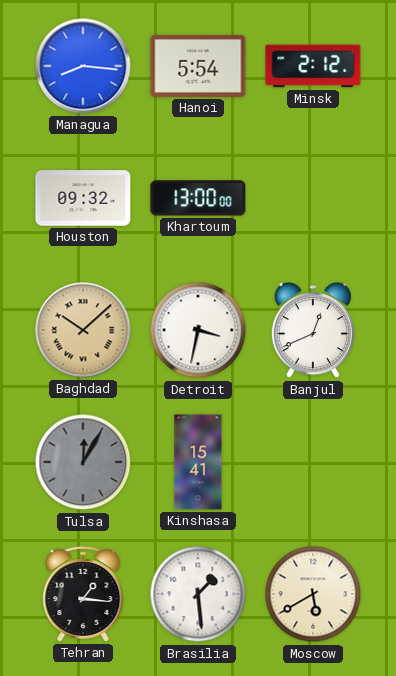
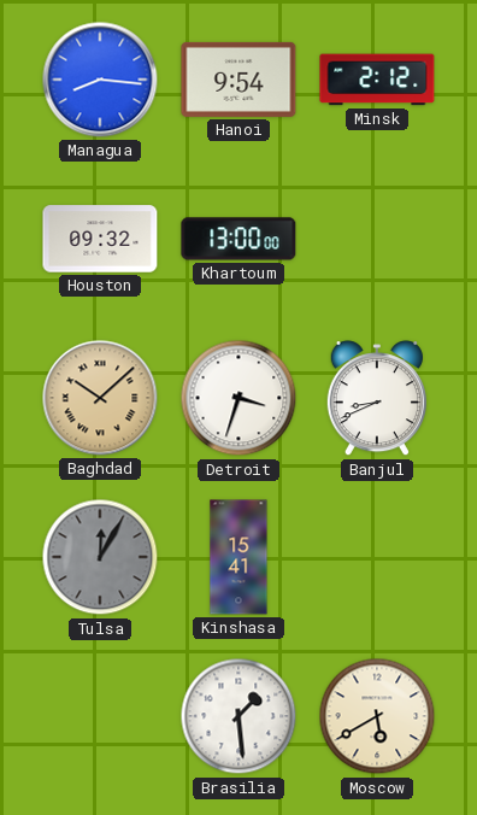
Hanoi: 5:54 -> 9:54 (238, 80)
Detroit: 3:32 -> 3:33 (238, 398)
Banjul: 12:41 -> 8:41 (377, 399)
Tehran: 1:16 -> none (83, 594)
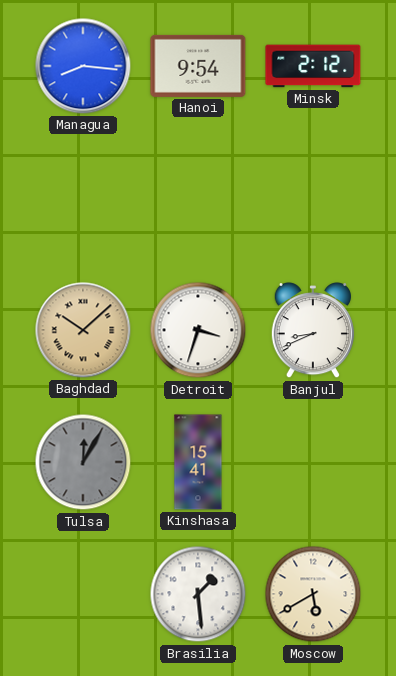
Houston: 09:32 -> none (100, 239)
Khartoum: 13:00 -> none (238, 239)
